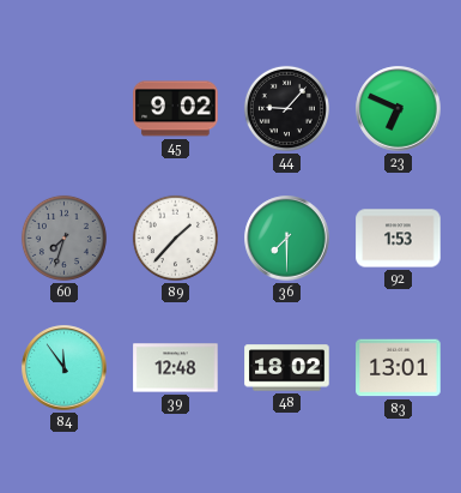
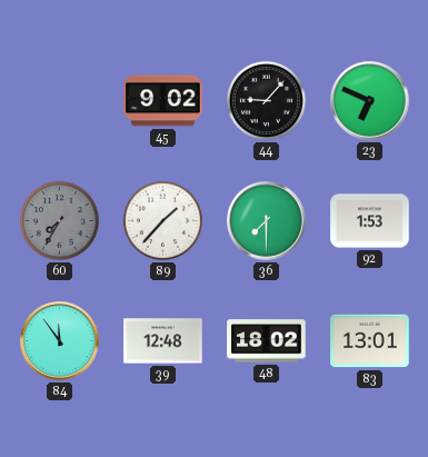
60: 7:33 -> 7:35 (59, 220)
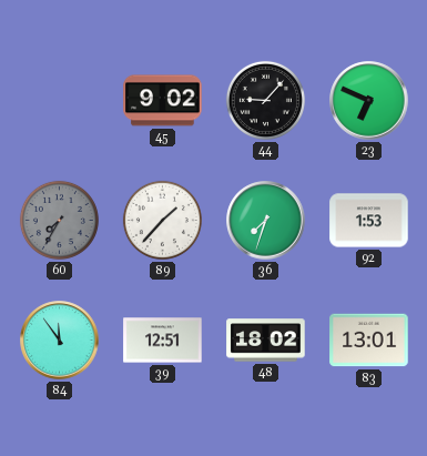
36: 7:30 -> 7:33 (266, 221)
39: 12:48 -> 12:51 (163, 341)
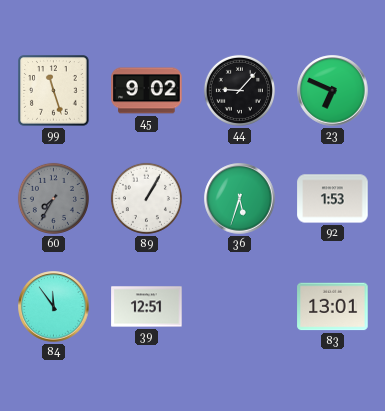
99: none -> 11:27 (54, 91)
89: 1:37 -> 1:05 (146, 198)
36: 7:33 -> 5:33 (240, 199)
48: 18:02 -> none (266, 341)
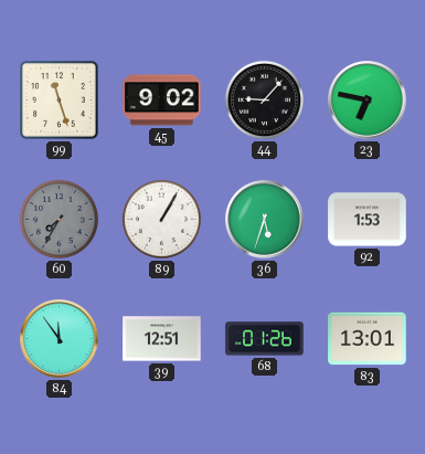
23: 6:49 -> 6:47 (368, 101)
68: none -> 01:26 (265, 339)
